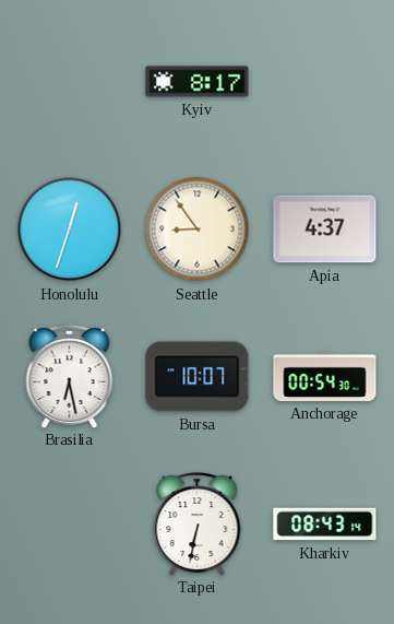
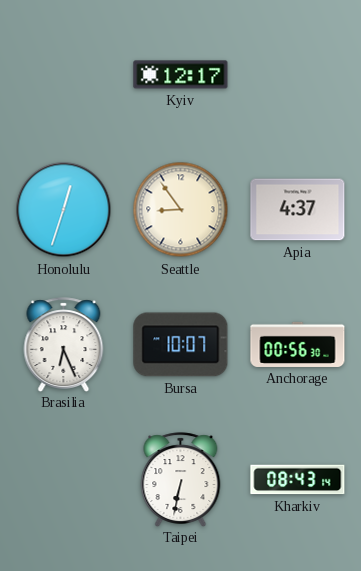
Kyiv: 8:17 -> 12:17 (181, 75)
Brasilia: 6:28 -> 6:26 (64, 344)
Anchorage: 00:54 -> 00:56 (298, 344)
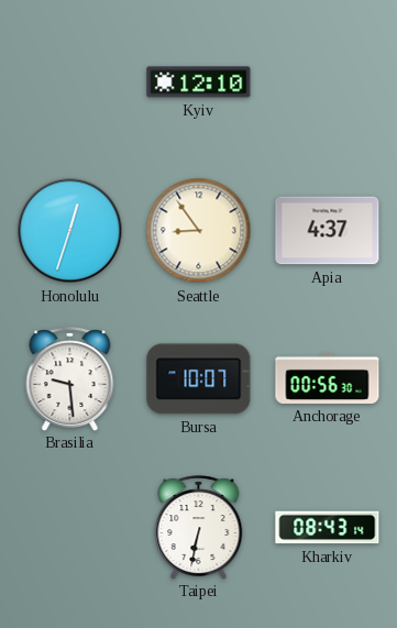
Kyiv: 12:17 -> 12:10 (199, 82)
Brasilia: 6:26 -> 9:29 (70, 378)
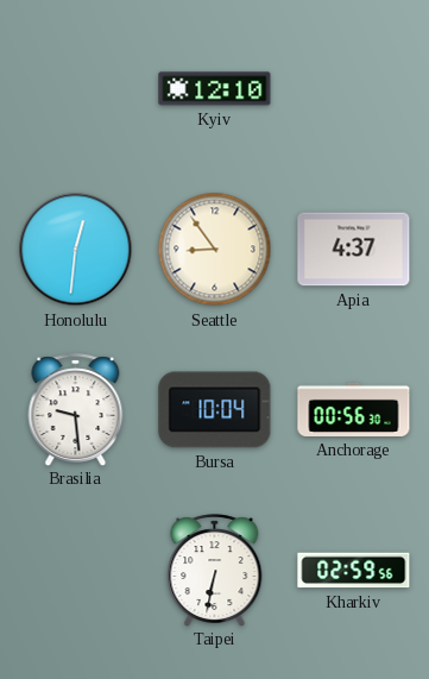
Honolulu: 12:33 -> 12:31 (76, 250)
Bursa: 10:07 -> 10:04 (215, 410)
Kharkiv: 08:43 -> 02:59 (354, 571)
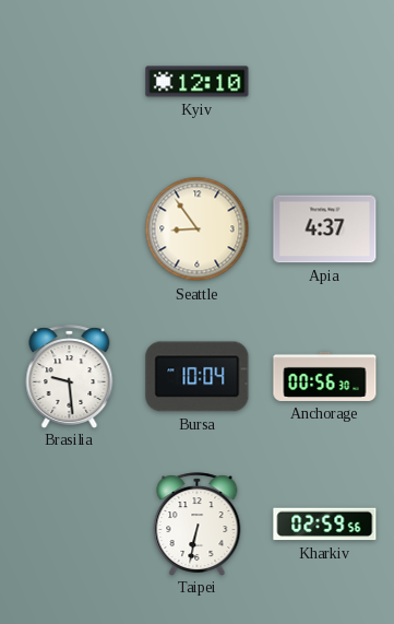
Honolulu: 12:31 -> none (76, 250)
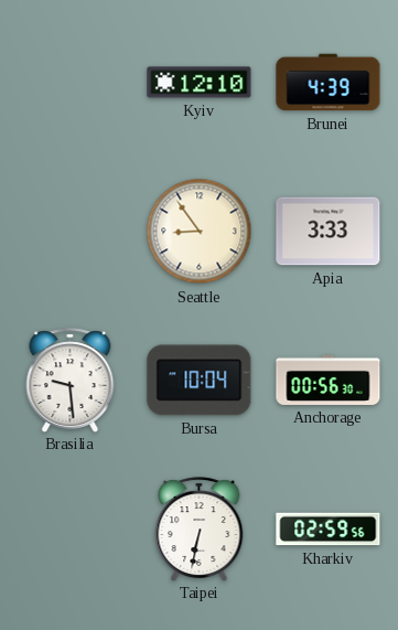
Brunei: none -> 4:39 (329, 83)
Apia: 4:37 -> 3:33 (329, 232)
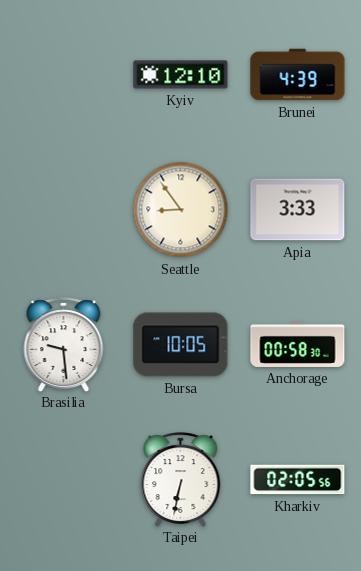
Bursa: 10:04 -> 10:05 (181, 345)
Anchorage: 00:56 -> 00:58 (298, 344)
Kharkiv: 02:59 -> 02:05 (298, 480)
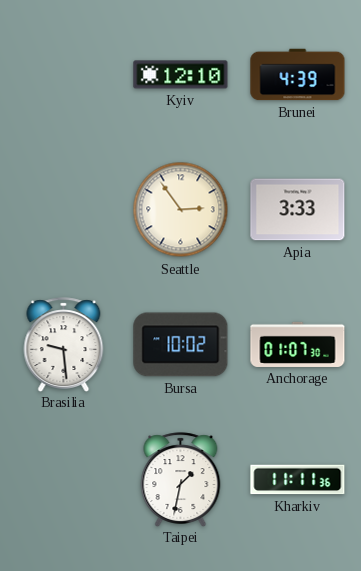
Seattle: 8:54 -> 2:54 (181, 210)
Bursa: 10:05 -> 10:02 (181, 345)
Anchorage: 00:58 -> 01:07 (298, 344)
Taipei: 6:32 -> 1:32 (181, 479)
Kharkiv: 02:05 -> 11:11 (298, 480)
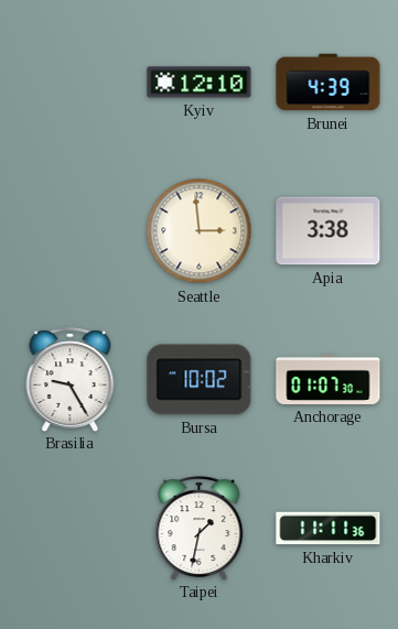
Seattle: 2:54 -> 2:59 (200, 231)
Apia: 3:33 -> 3:38 (329, 231)
Brasilia: 9:29 -> 9:25 (71, 379)
